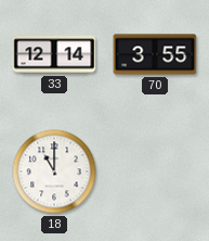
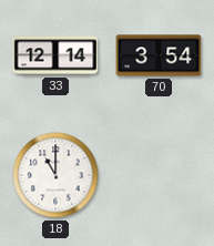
70: 3:55 -> 3:54 (159, 55)
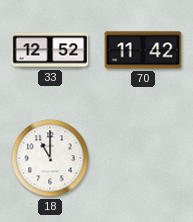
33: 12:14 -> 12:52 (50, 50)
70: 3:54 -> 11:42 (143, 50)
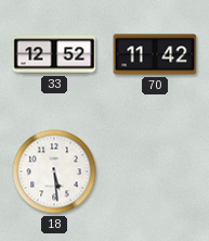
18: 11:00 -> 5:29 (54, 172)
